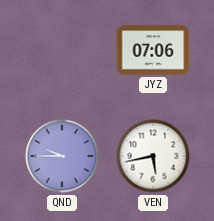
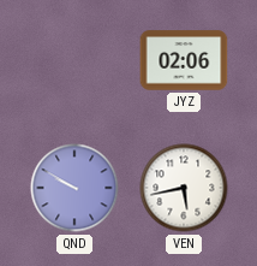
JYZ: 07:06 -> 02:06 (184, 60)
QND: 9:45 -> 9:50 (74, 188)
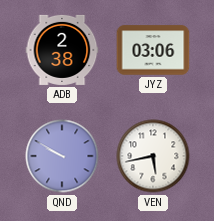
ADB: none -> 2:38 (62, 50)
JYZ: 02:06 -> 03:06 (153, 50)
